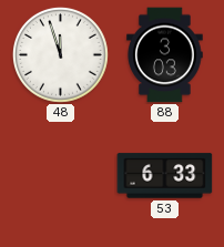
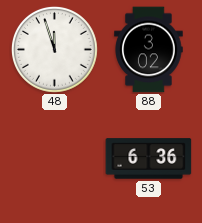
88: 3:03 -> 3:02 (149, 50)
53: 6:33 -> 6:36 (149, 159)
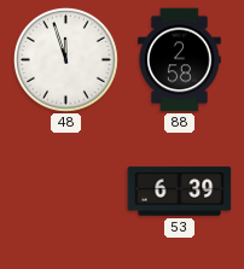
88: 3:02 -> 2:58 (180, 60)
53: 6:36 -> 6:39 (180, 192)
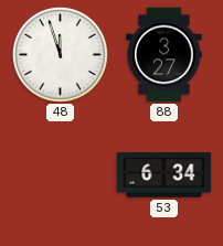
88: 2:58 -> 3:27 (164, 55)
53: 6:39 -> 6:34 (164, 175)
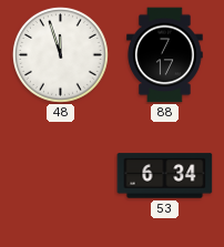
88: 3:27 -> 7:17 (165, 55)
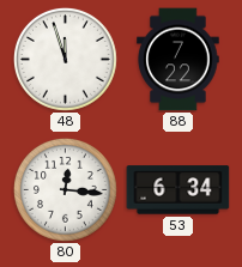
88: 7:17 -> 7:22 (179, 60)
80: none -> 12:16 (65, 189)
